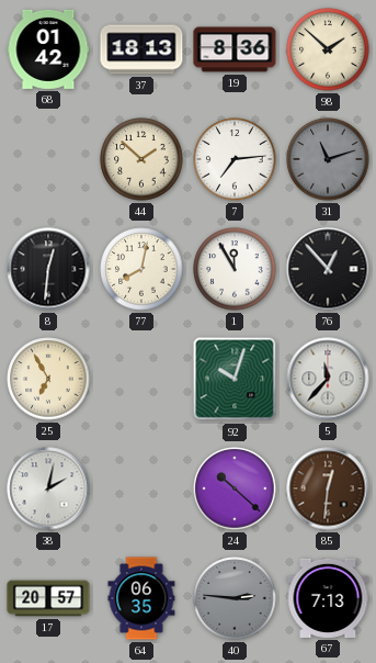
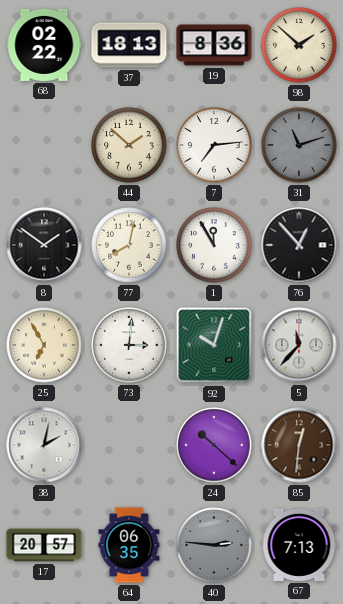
68: 01:42 -> 02:22 (44, 45)
8: 12:31 -> 1:51 (44, 245)
73: none -> 3:01 (129, 345)
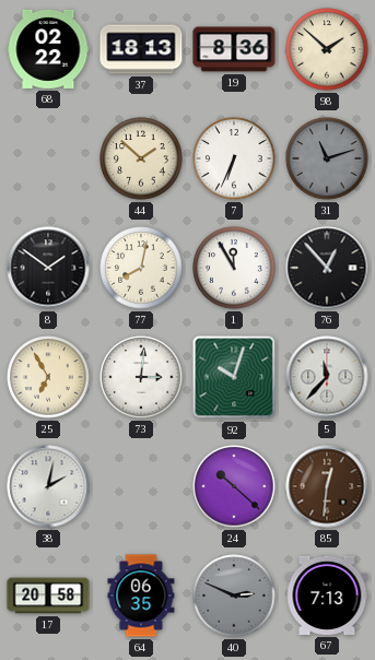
7: 7:14 -> 6:34 (234, 158)
17: 20:57 -> 20:58 (48, 596)
40: 2:46 -> 2:49 (234, 596)
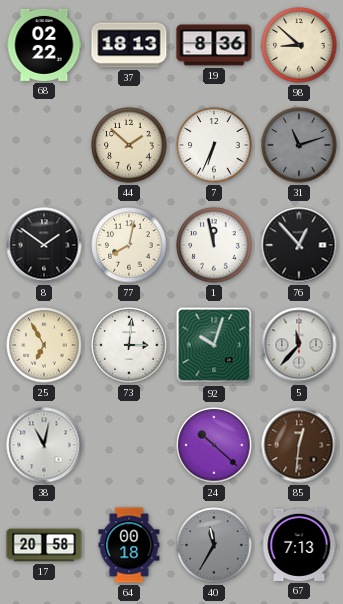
98: 1:52 -> 8:52 (299, 45)
1: 11:55 -> 11:58 (214, 245)
38: 2:02 -> 11:02 (44, 445)
64: 06:35 -> 00:18 (129, 545)
40: 2:49 -> 11:35 (214, 545)
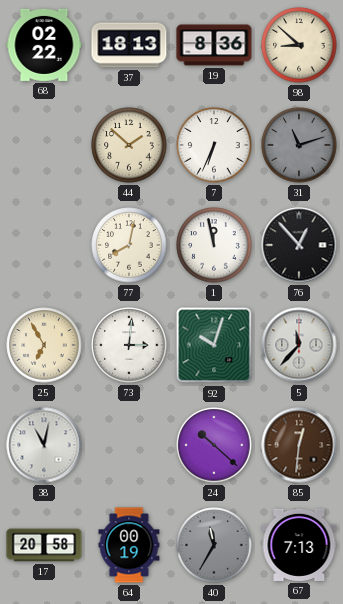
8: 1:51 -> none (44, 245)
64: 00:18 -> 00:19 (129, 545)
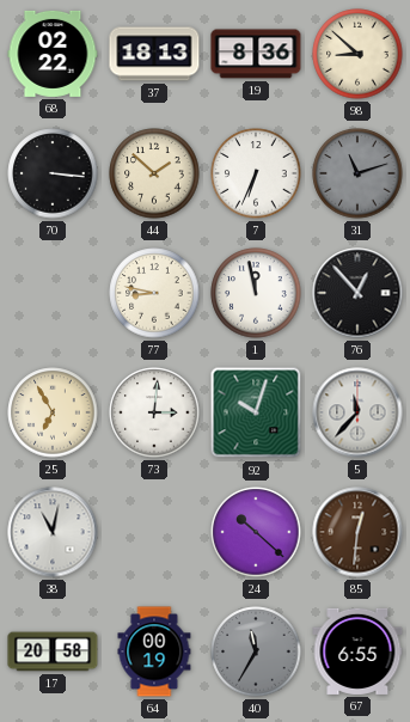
70: none -> 3:16 (53, 173)
77: 8:02 -> 8:47 (154, 293)
67: 7:13 -> 6:55 (357, 651)
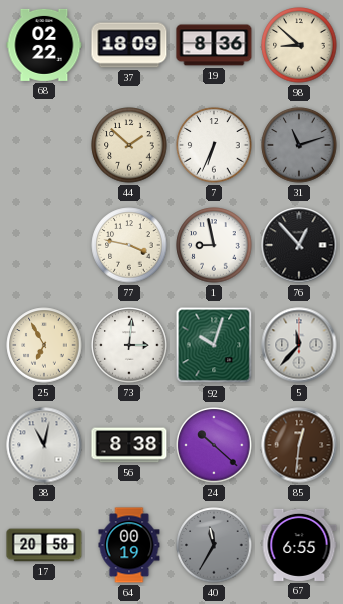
37: 18:13 -> 18:09 (129, 45)
70: 3:16 -> none (53, 173)
77: 8:47 -> 3:47 (129, 245)
1: 11:58 -> 8:58 (214, 245)
56: none -> 8:38 (129, 445)
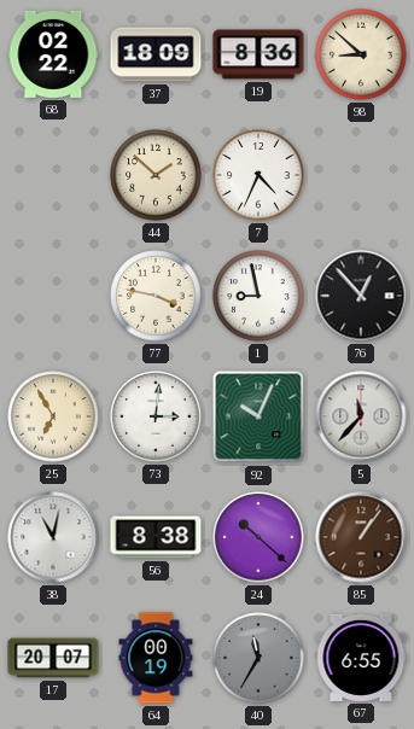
7: 6:34 -> 4:34 (258, 175)
31: 11:12 -> none (299, 145)
92: 10:03 -> 10:04 (258, 416)
85: 12:31 -> 1:06 (361, 537)
17: 20:58 -> 20:07 (53, 658)
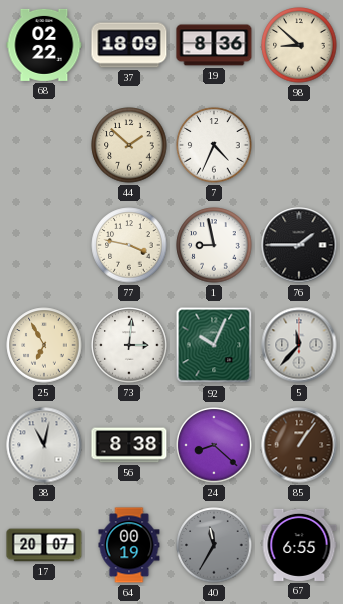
76: 12:53 -> 1:45 (299, 245)
24: 10:22 -> 8:22 (214, 445)
